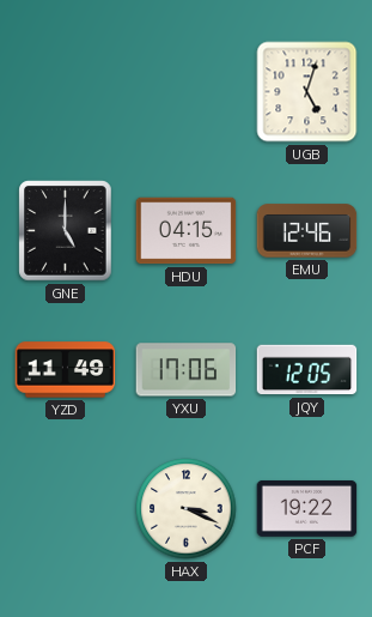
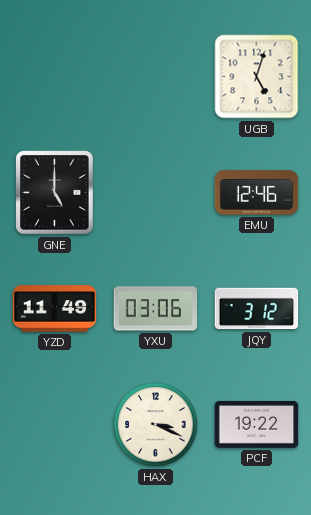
HDU: 04:15 -> none (187, 231)
YXU: 17:06 -> 03:06 (156, 309)
JQY: 12:05 -> 3:12 (257, 309)
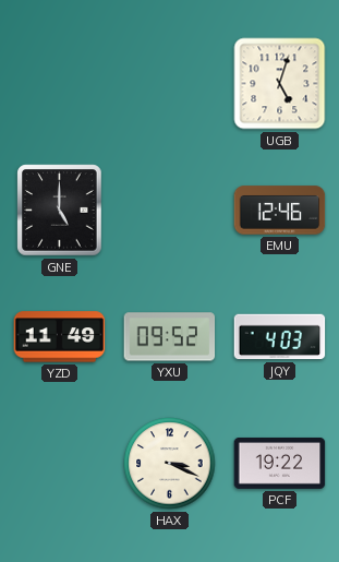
YXU: 03:06 -> 09:52 (170, 337)
JQY: 3:12 -> 4:03 (280, 337)
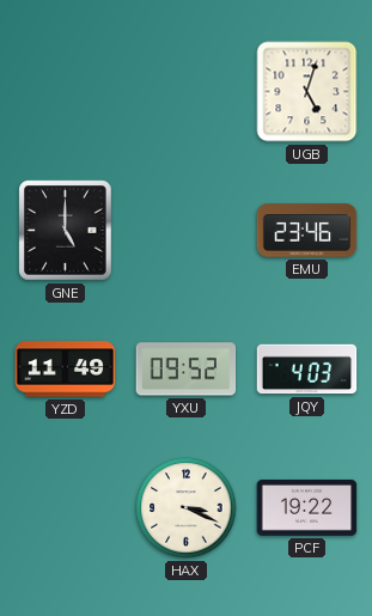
EMU: 12:46 -> 23:46 (307, 231)
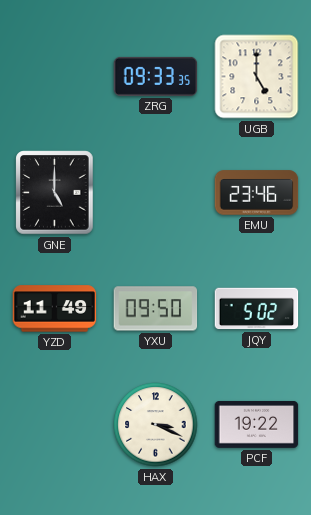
ZRG: none -> 09:33 (156, 76)
UGB: 5:03 -> 5:00 (257, 77)
YXU: 09:52 -> 09:50 (156, 309)
JQY: 4:03 -> 5:02 (257, 309)
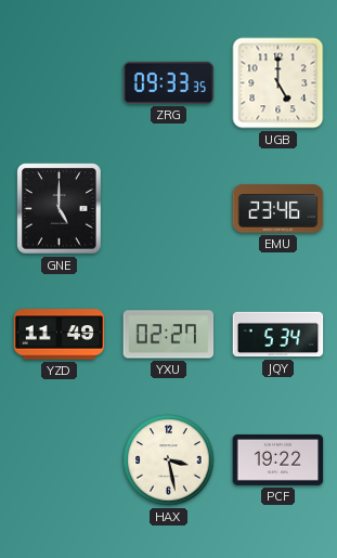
YXU: 09:50 -> 02:27 (169, 335)
JQY: 5:02 -> 5:34 (278, 335)
HAX: 3:19 -> 3:28 (169, 460)
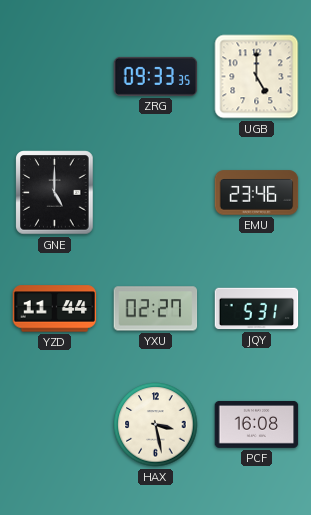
YZD: 11:49 -> 11:44 (55, 309)
JQY: 5:34 -> 5:31 (257, 309)
PCF: 19:22 -> 16:08 (257, 424)
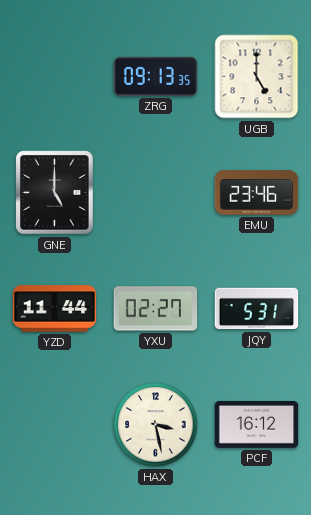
ZRG: 09:33 -> 09:13 (156, 76)
PCF: 16:08 -> 16:12 (257, 424)
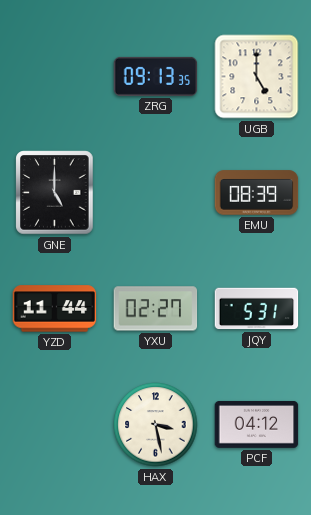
EMU: 23:46 -> 08:39 (257, 193)
PCF: 16:12 -> 04:12 (257, 424)
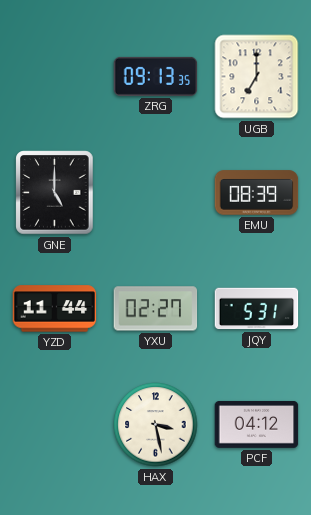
UGB: 5:00 -> 7:00 (257, 77)
